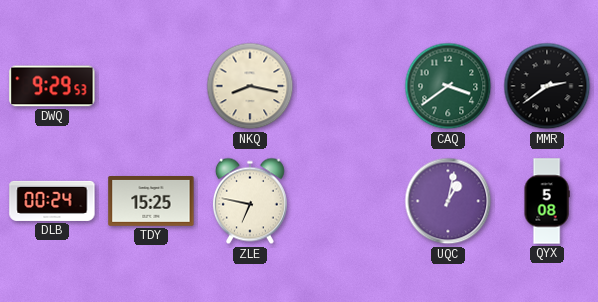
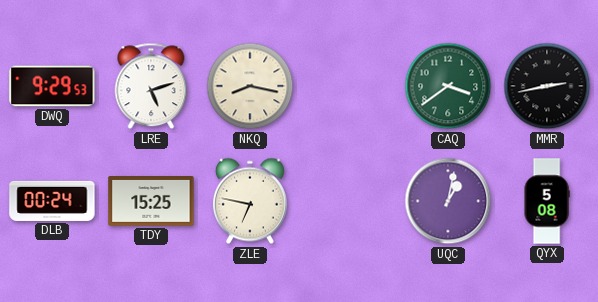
LRE: none -> 5:12 (151, 86)
MMR: 2:39 -> 2:43 (547, 86)
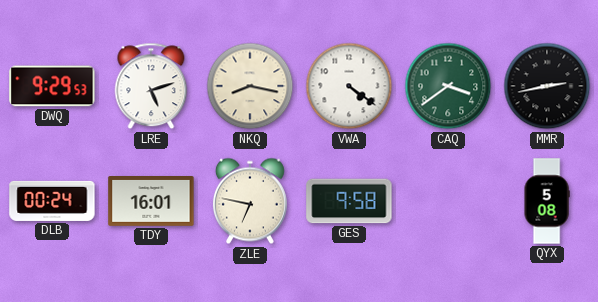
VWA: none -> 4:21 (349, 86)
TDY: 15:25 -> 16:01 (151, 202)
GES: none -> 9:58 (349, 201)
UQC: 1:02 -> none (448, 201)
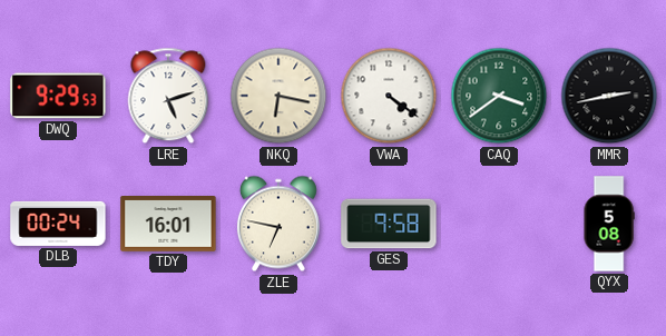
NKQ: 8:17 -> 6:17 (278, 96)
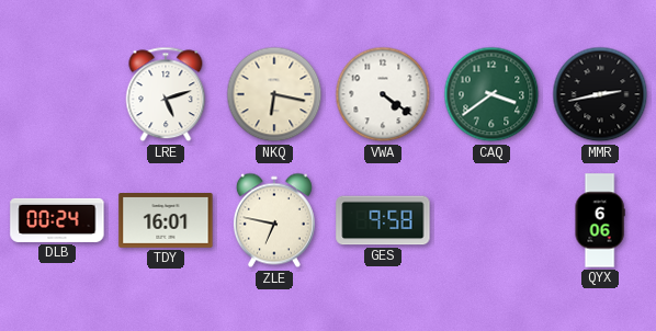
DWQ: 9:29 -> none (58, 96)
QYX: 5:08 -> 6:06 (600, 220)
